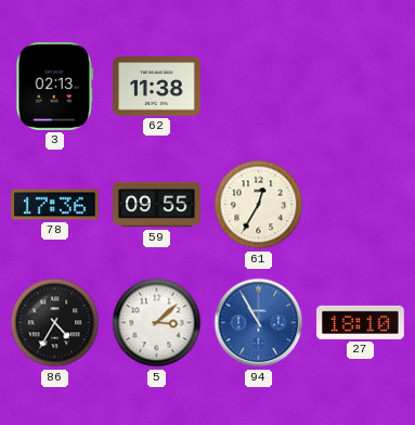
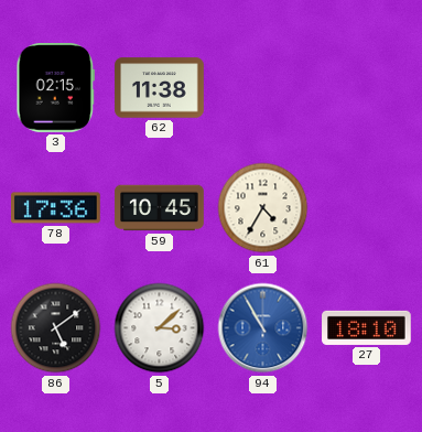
3: 02:13 -> 02:15 (56, 88)
59: 09:55 -> 10:45 (160, 208)
61: 12:35 -> 4:35 (263, 208)
86: 4:35 -> 5:09 (56, 328)
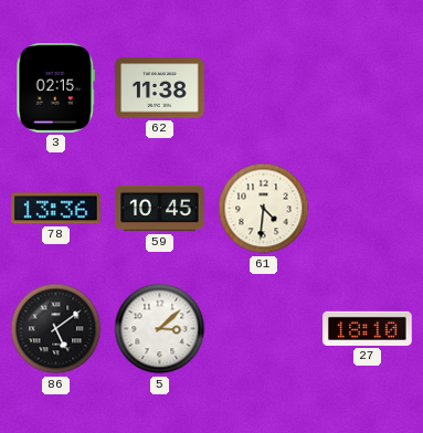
78: 17:36 -> 13:36 (56, 209)
61: 4:35 -> 4:31 (264, 209)
94: 10:55 -> none (263, 328)
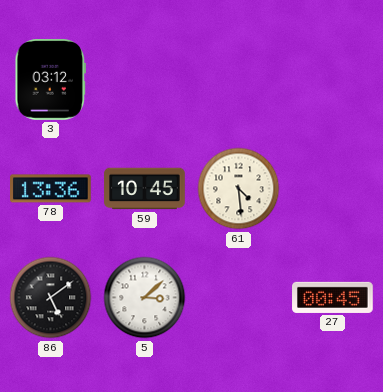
3: 02:15 -> 03:12 (51, 80)
62: 11:38 -> none (160, 88)
61: 4:31 -> 4:29 (239, 189)
27: 18:10 -> 00:45 (333, 297)
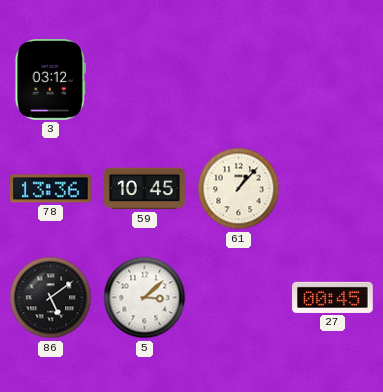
61: 4:29 -> 1:07 (239, 189)
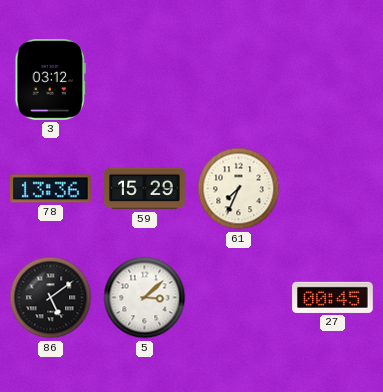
59: 10:45 -> 15:29 (145, 189)
61: 1:07 -> 7:34 (239, 189)
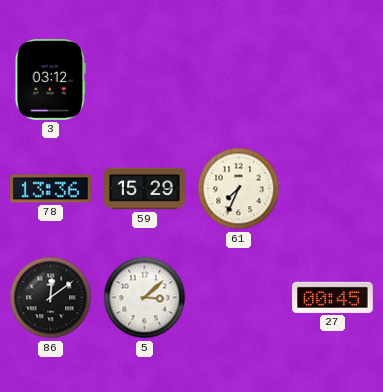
86: 5:09 -> 12:09 (51, 298)
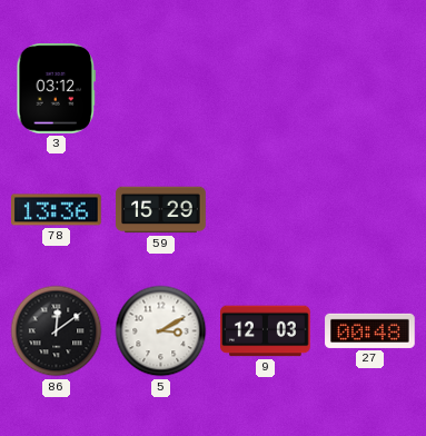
61: 7:34 -> none (239, 189)
5: 3:08 -> 3:10 (161, 331)
9: none -> 12:03 (266, 331)
27: 00:45 -> 00:48 (370, 330)
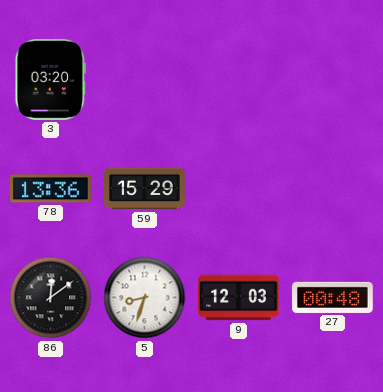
3: 03:12 -> 03:20 (51, 80)
5: 3:10 -> 8:33 (145, 298)
